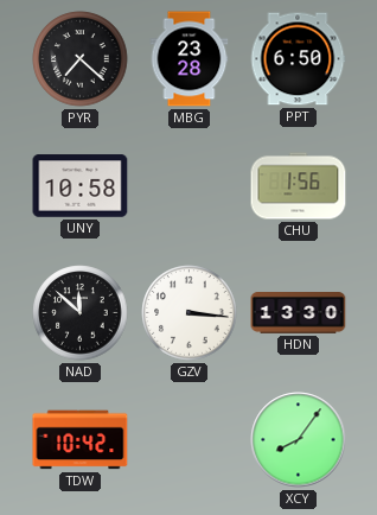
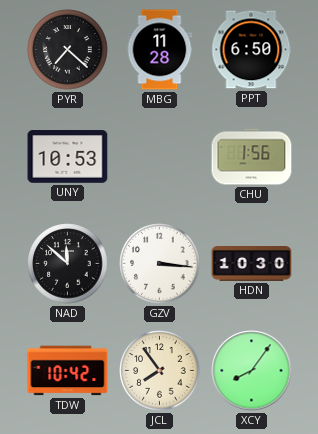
MBG: 23:28 -> 11:28 (160, 50)
UNY: 10:58 -> 10:53 (68, 157)
HDN: 13:30 -> 10:30 (252, 264)
JCL: none -> 7:54 (160, 371)
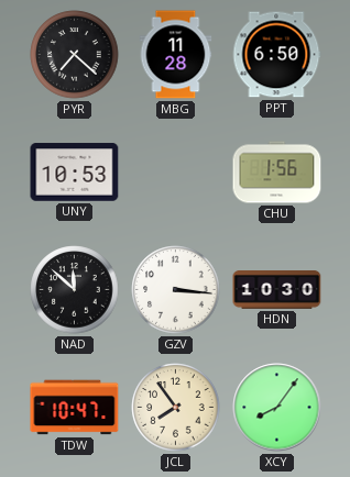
TDW: 10:42 -> 10:47 (75, 408)
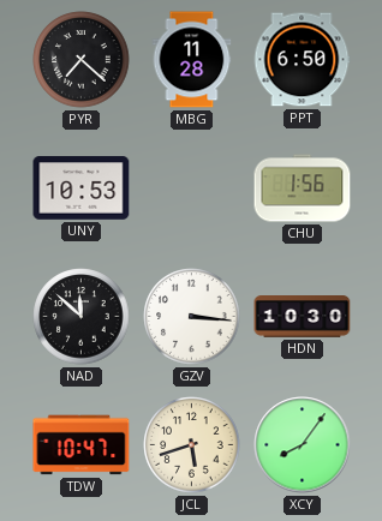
JCL: 7:54 -> 5:42 (192, 445)
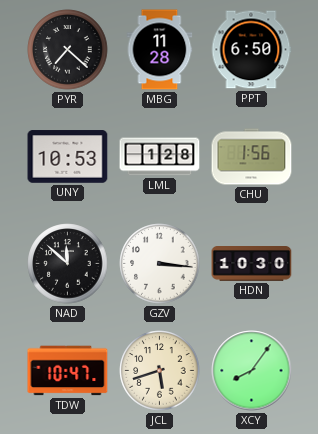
LML: none -> 1:28 (160, 157)
